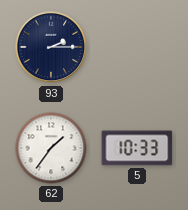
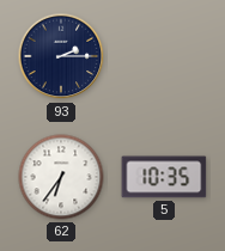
62: 1:36 -> 6:36 (61, 177)
5: 10:33 -> 10:35 (164, 177)
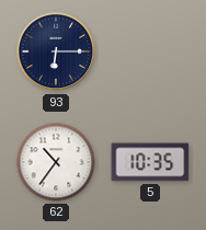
93: 2:15 -> 6:15 (56, 51)
62: 6:36 -> 10:36 (56, 162)
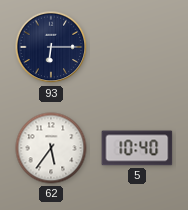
62: 10:36 -> 5:36 (51, 148)
5: 10:35 -> 10:40 (137, 148)
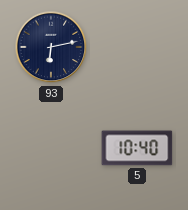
93: 6:15 -> 6:13 (51, 47)
62: 5:36 -> none (51, 148)
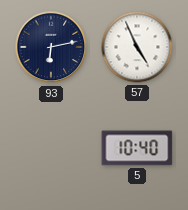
57: none -> 4:56 (137, 47)
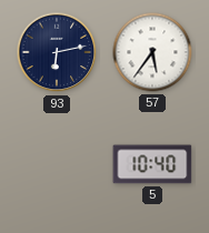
57: 4:56 -> 5:36 (152, 52)
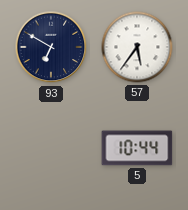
93: 6:13 -> 6:50 (51, 47)
5: 10:40 -> 10:44 (137, 148)
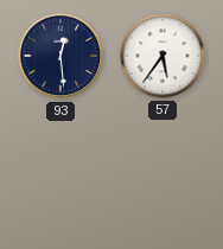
93: 6:50 -> 12:29 (60, 56)
5: 10:44 -> none (137, 148)
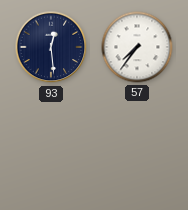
57: 5:36 -> 7:36 (137, 47)
